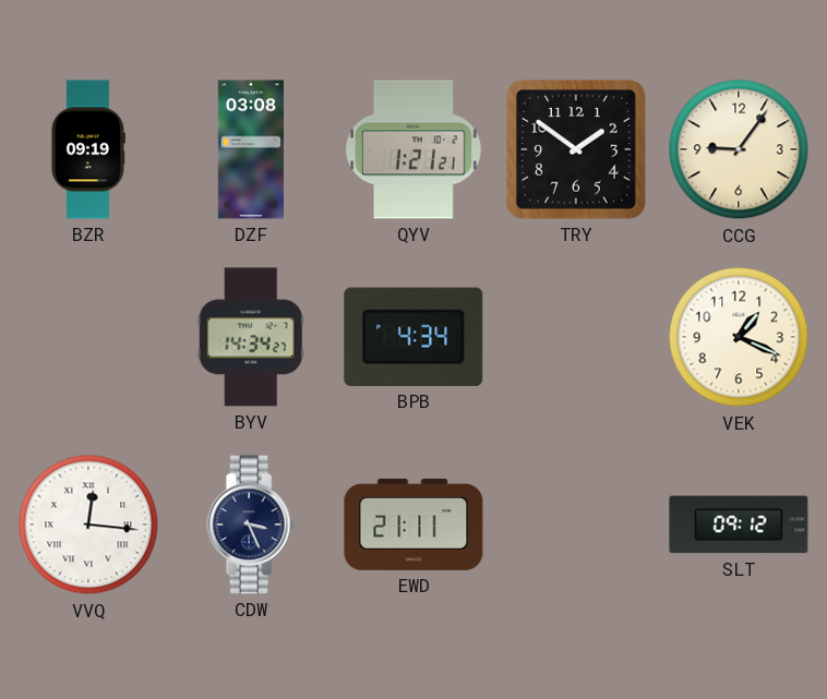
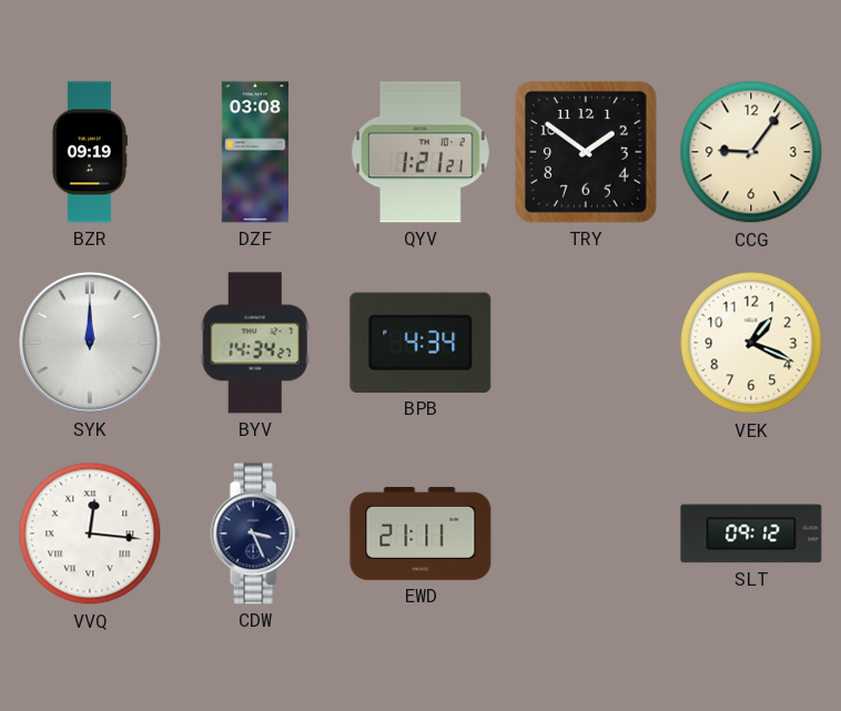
SYK: none -> 12:00 (91, 344)
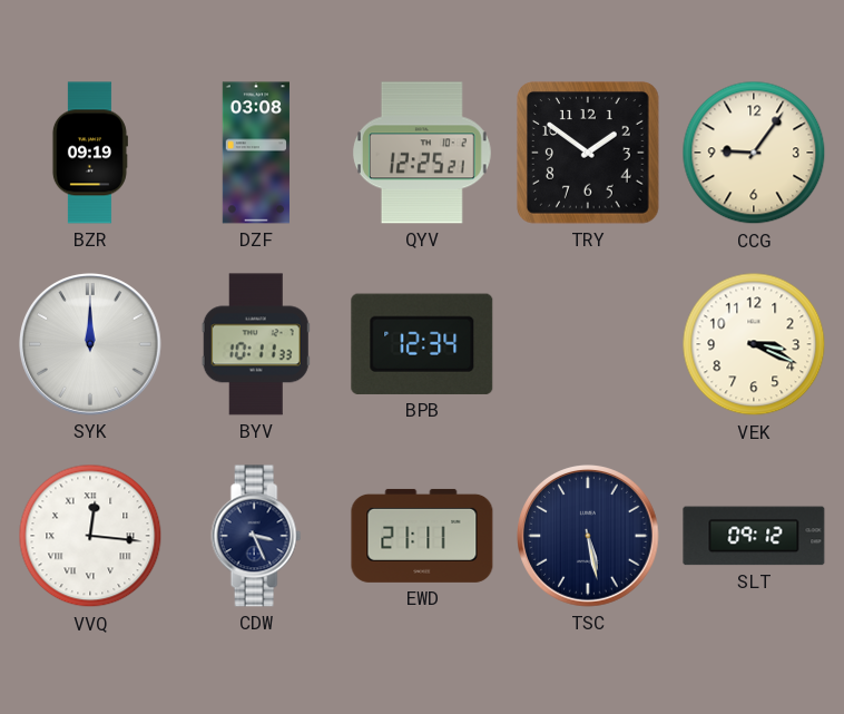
QYV: 1:21 -> 12:25 (422, 153)
BYV: 14:34 -> 10:11 (256, 344)
BPB: 4:34 -> 12:34 (422, 344)
VEK: 1:19 -> 3:19 (754, 344)
TSC: none -> 5:28 (589, 537)
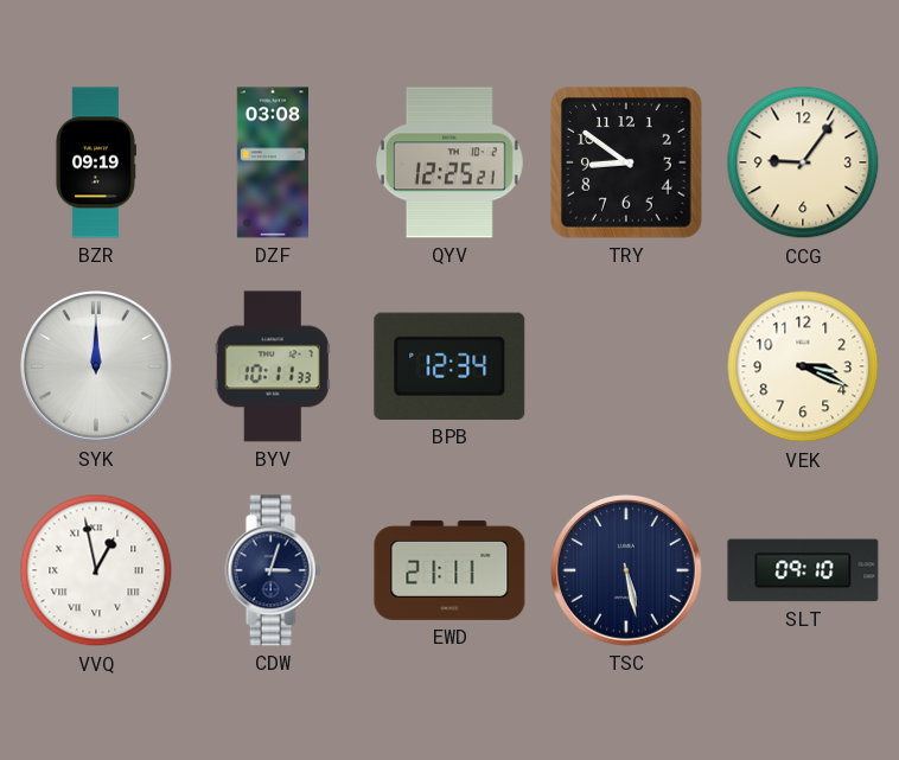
TRY: 1:51 -> 8:51 (626, 162)
VVQ: 12:16 -> 12:58 (96, 570)
CDW: 3:26 -> 3:03 (273, 570)
SLT: 09:12 -> 09:10 (803, 570)
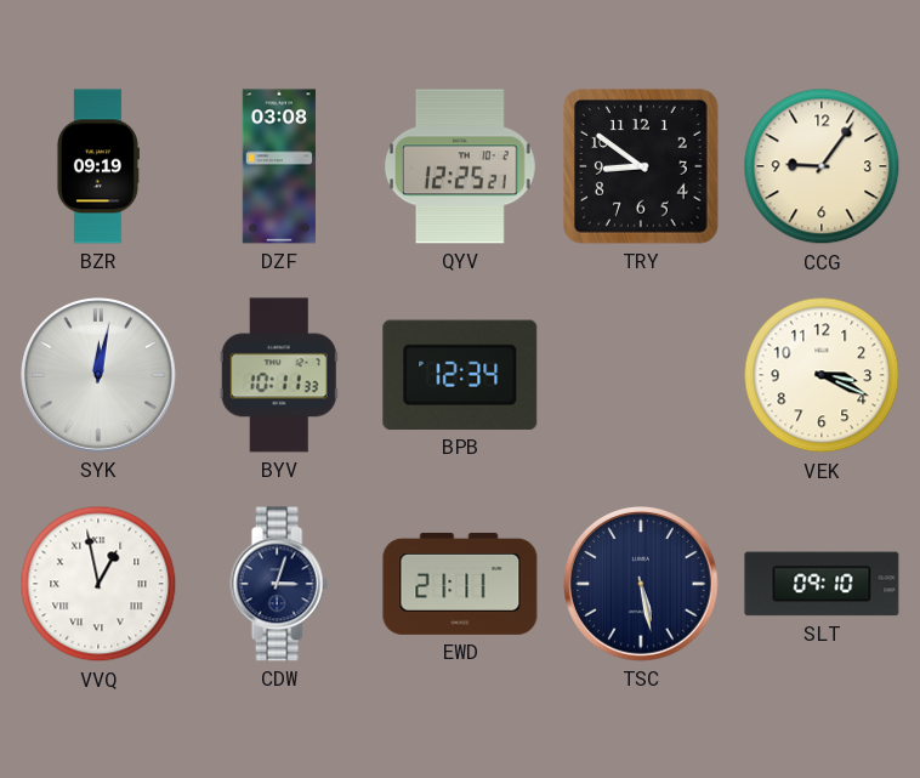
SYK: 12:00 -> 12:02 (100, 376)
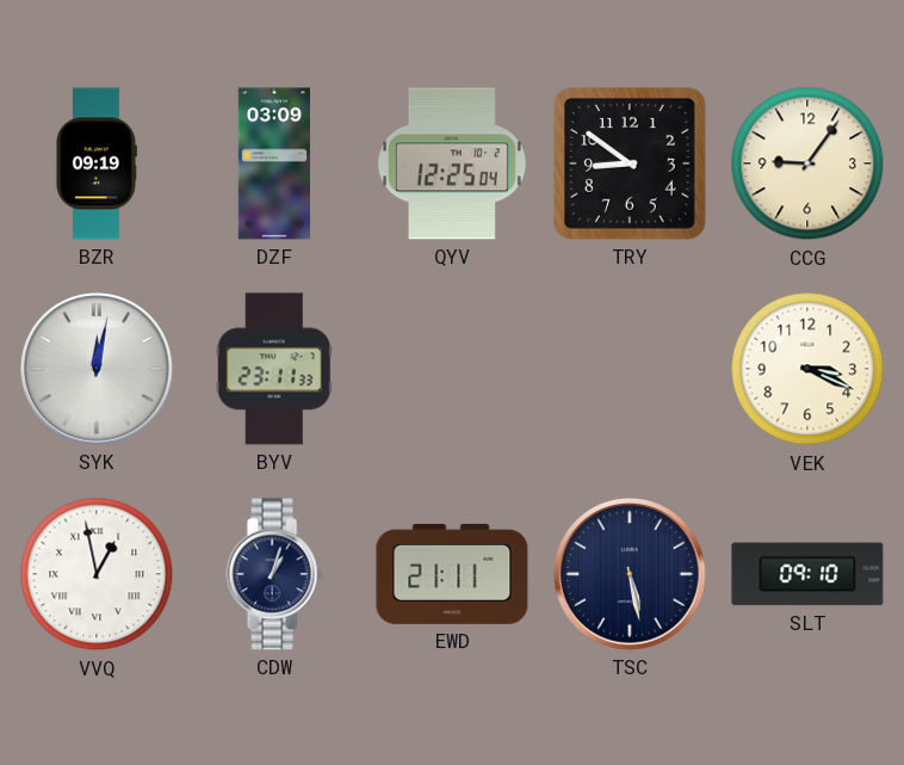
DZF: 03:08 -> 03:09 (274, 164)
QYV: 12:25:21 -> 12:25:04 (452, 164)
BYV: 10:11 -> 23:11 (274, 369)
BPB: 12:34 -> none (460, 375)
CDW: 3:03 -> 1:03 (274, 574)
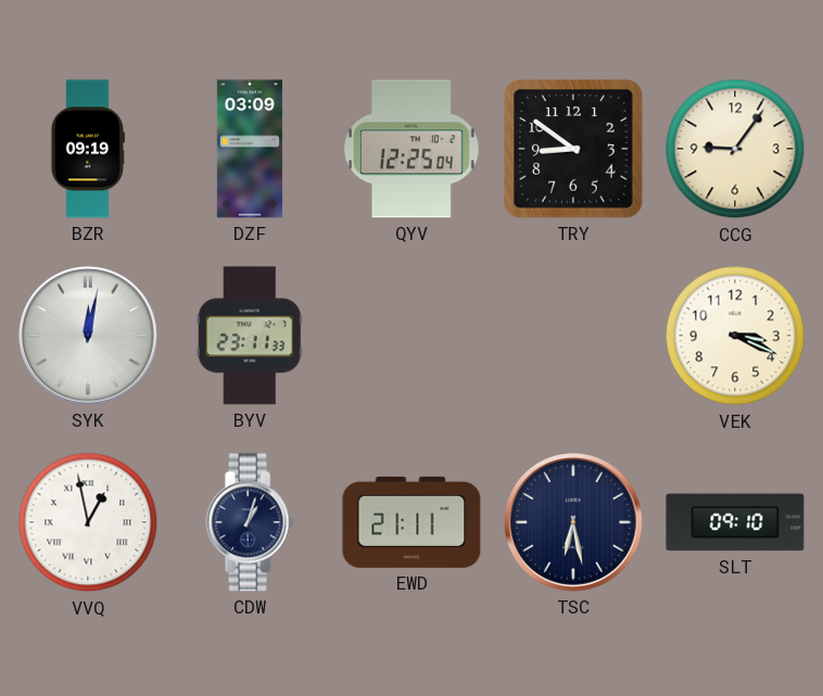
TSC: 5:28 -> 6:28 (574, 523)
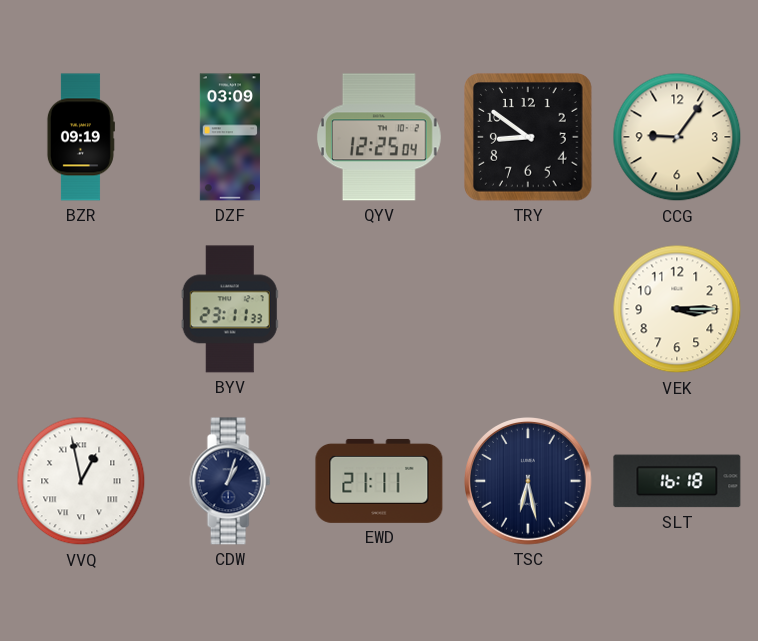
SYK: 12:02 -> none (89, 337)
VEK: 3:19 -> 3:15 (677, 309)
SLT: 09:10 -> 16:18 (677, 481)
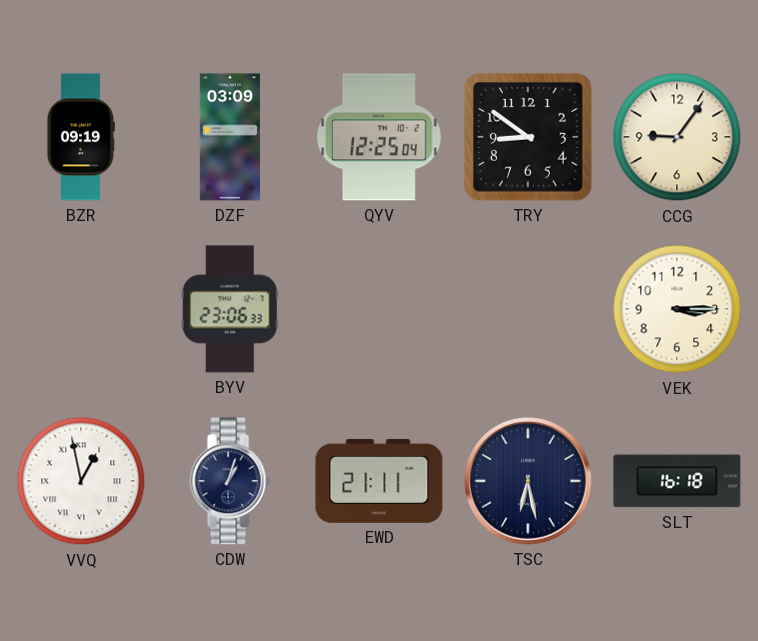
BYV: 23:11 -> 23:06 (230, 309)
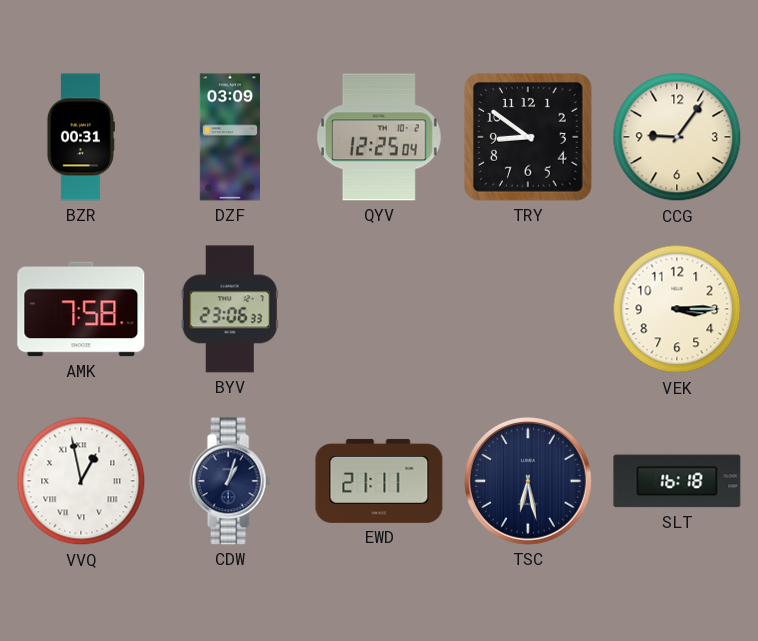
BZR: 09:19 -> 00:31 (80, 137)
AMK: none -> 7:58 (81, 309)
